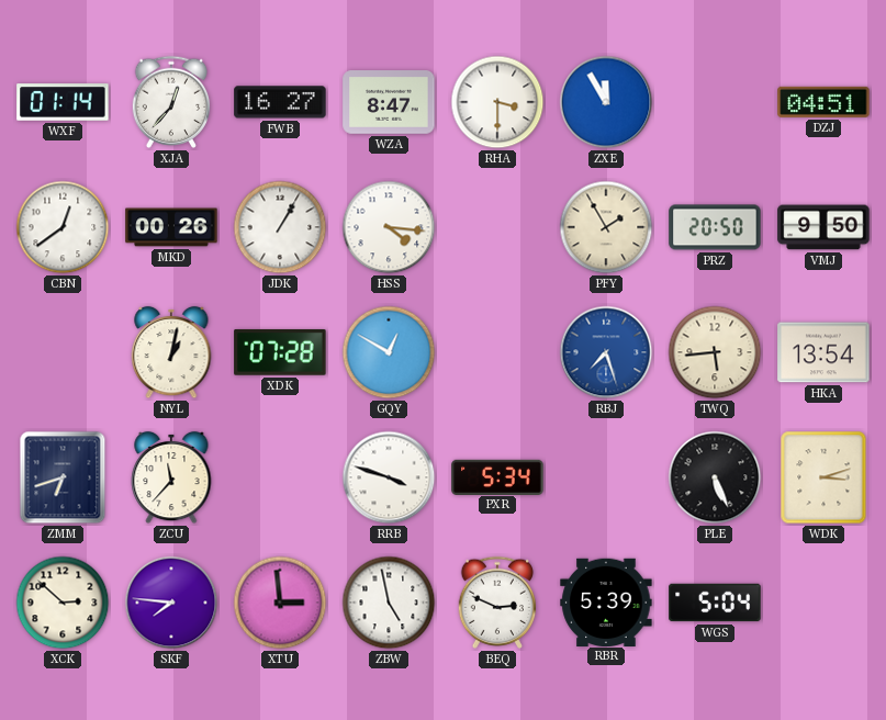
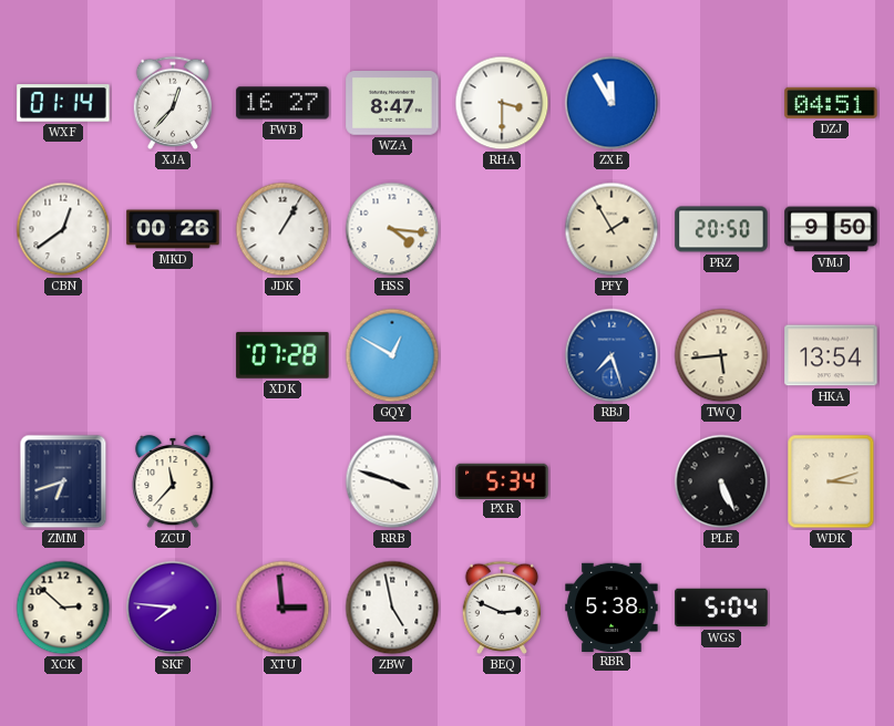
NYL: 1:02 -> none (171, 352)
RBR: 5:39 -> 5:38 (612, 606)
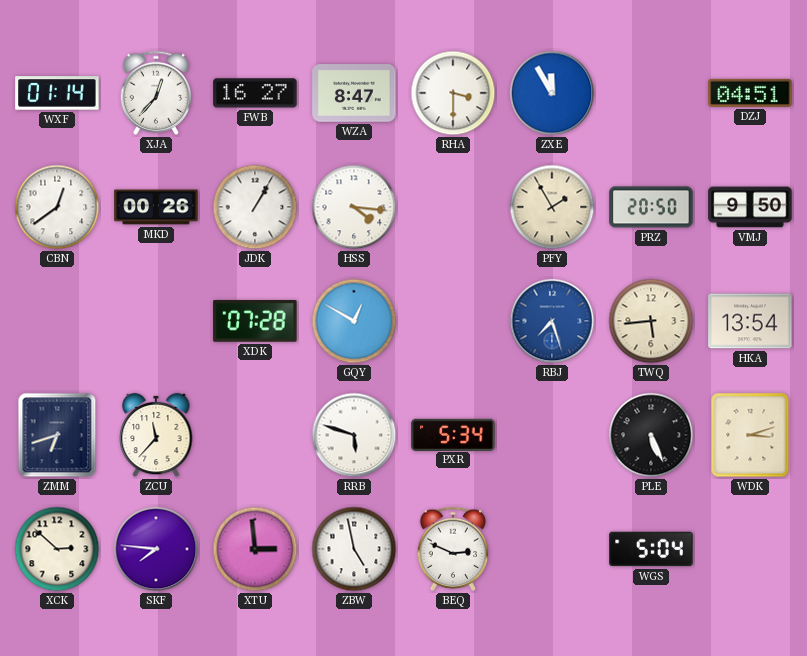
RRB: 3:48 -> 5:48 (354, 435)
RBR: 5:38 -> none (612, 606)
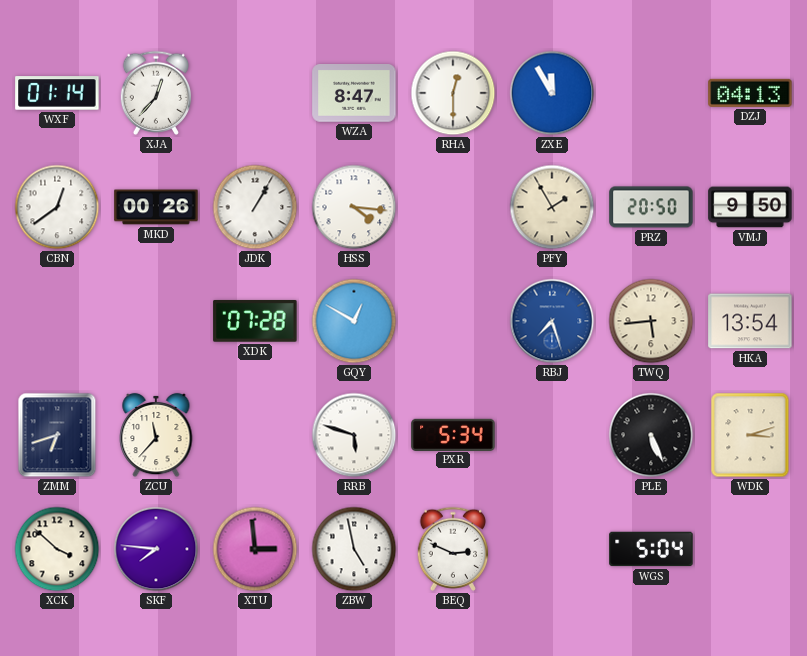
FWB: 16:27 -> none (255, 93)
RHA: 3:30 -> 12:30 (453, 93)
DZJ: 04:51 -> 04:13 (750, 93)
XCK: 2:52 -> 3:52 (57, 549)
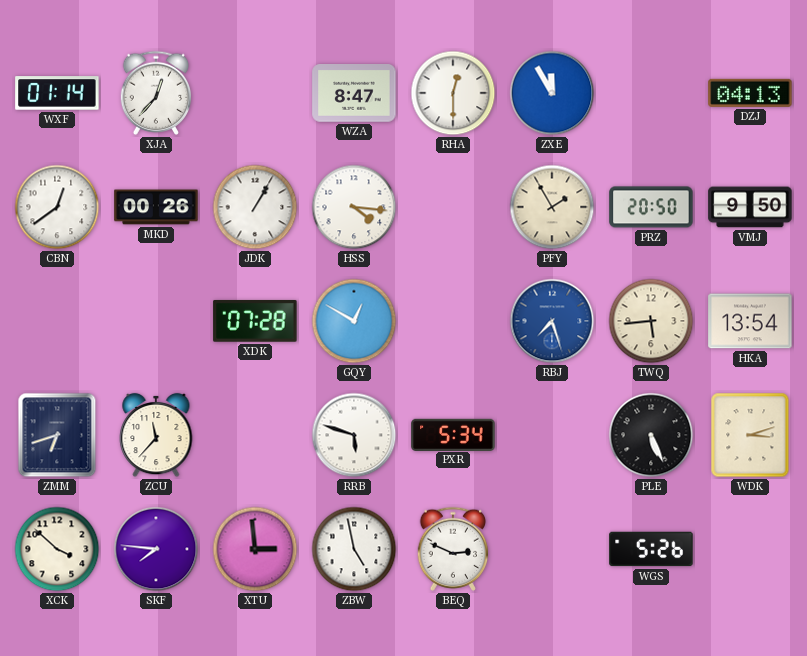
WGS: 5:04 -> 5:26 (651, 549)
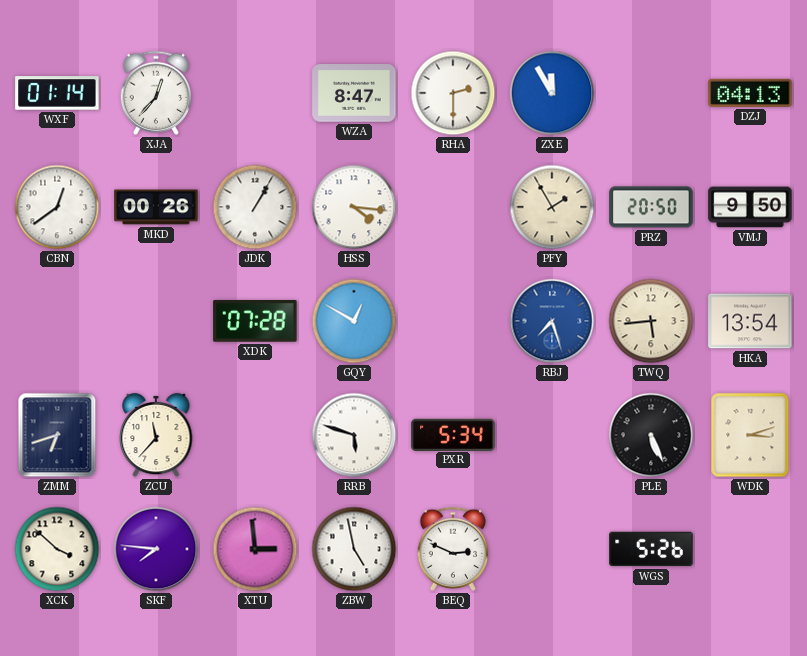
RHA: 12:30 -> 2:30 (453, 93)
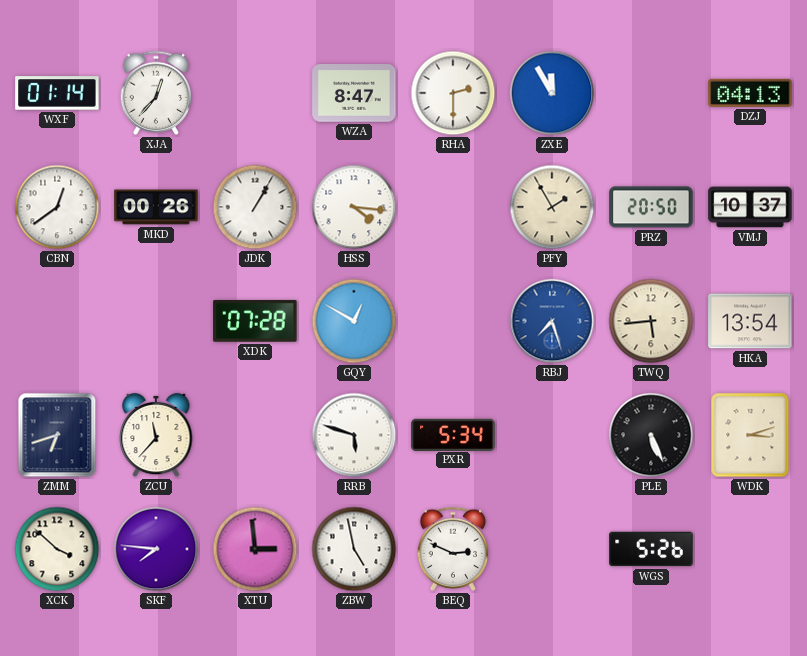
VMJ: 9:50 -> 10:37 (750, 207)
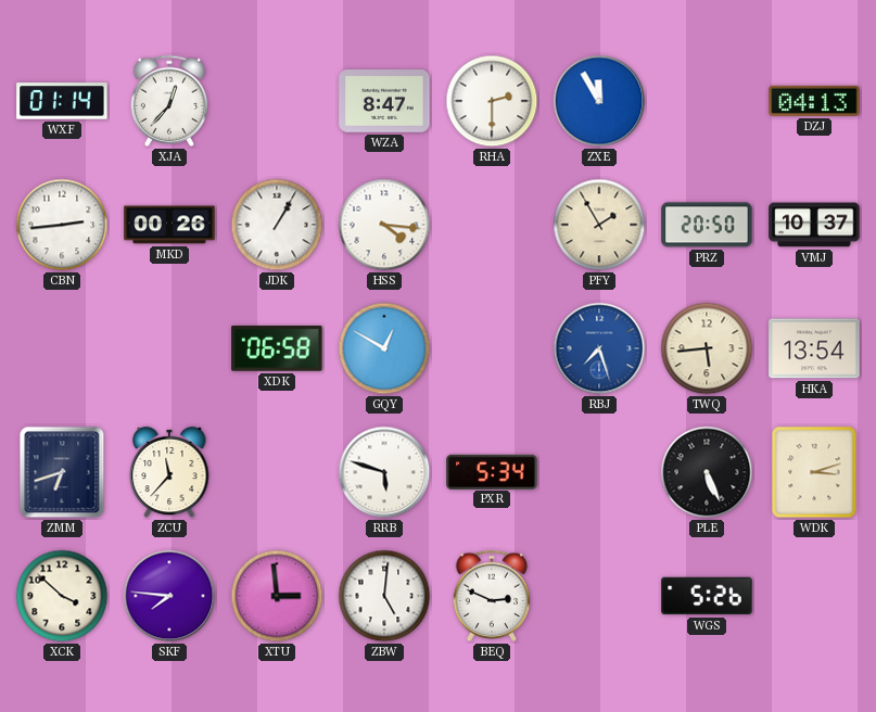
CBN: 12:39 -> 2:44 (62, 225)
XDK: 07:28 -> 06:58 (277, 348)
ZBW: 4:58 -> 5:01 (384, 596)
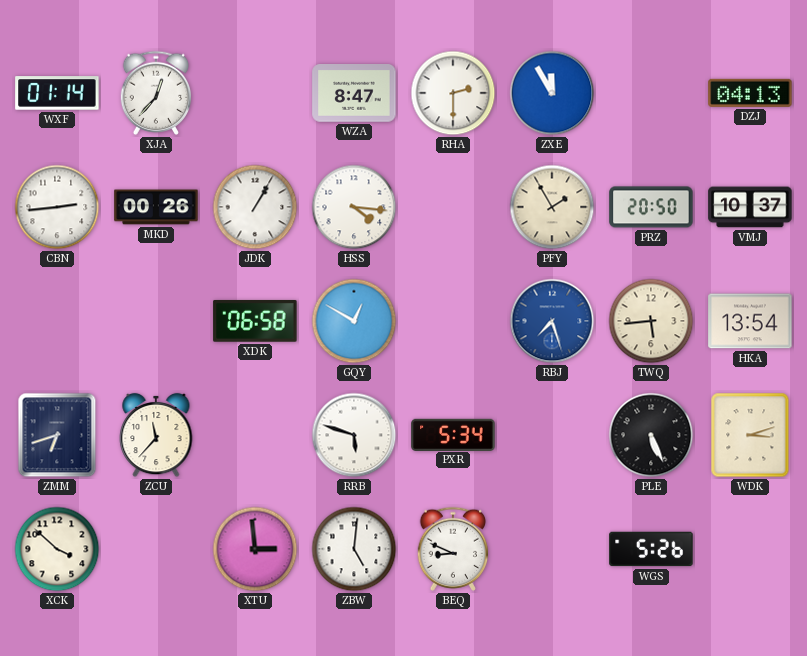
SKF: 7:46 -> none (169, 596)
BEQ: 2:49 -> 8:49 (453, 549)
